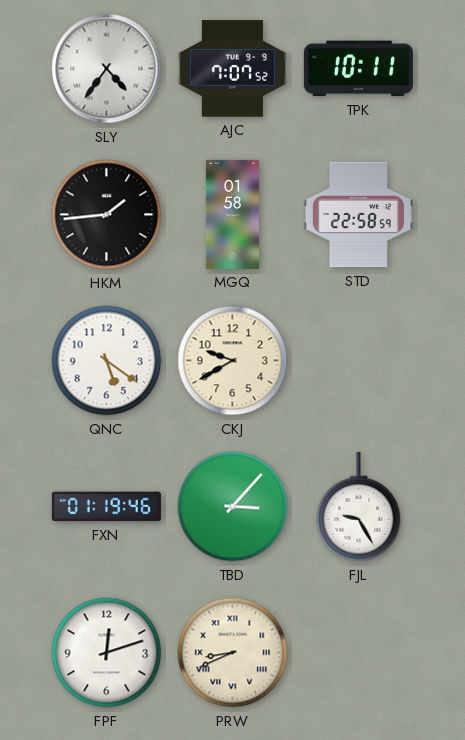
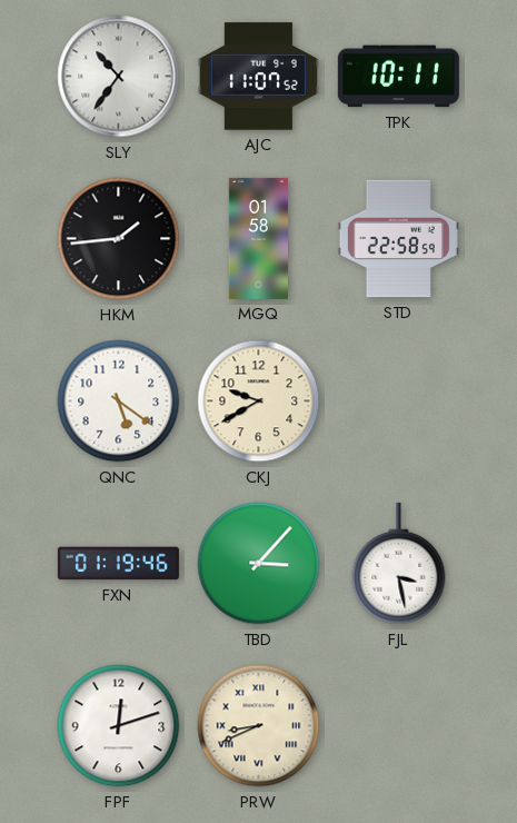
SLY: 4:36 -> 10:36 (119, 77)
AJC: 7:07 -> 11:07 (258, 77)
FJL: 9:25 -> 3:28 (399, 564)
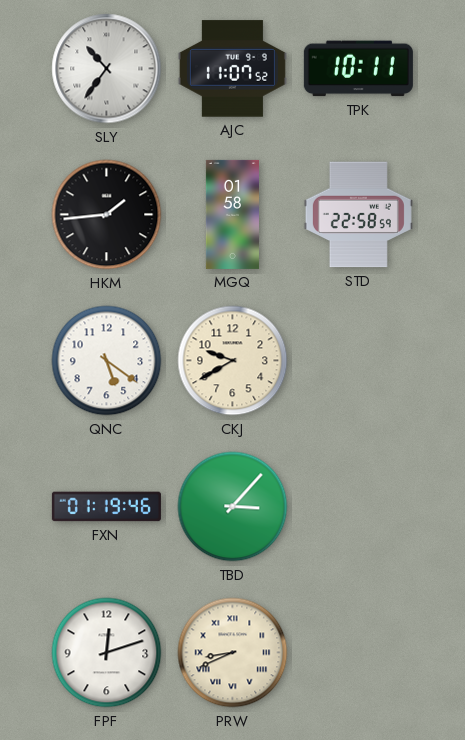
FJL: 3:28 -> none (399, 564)
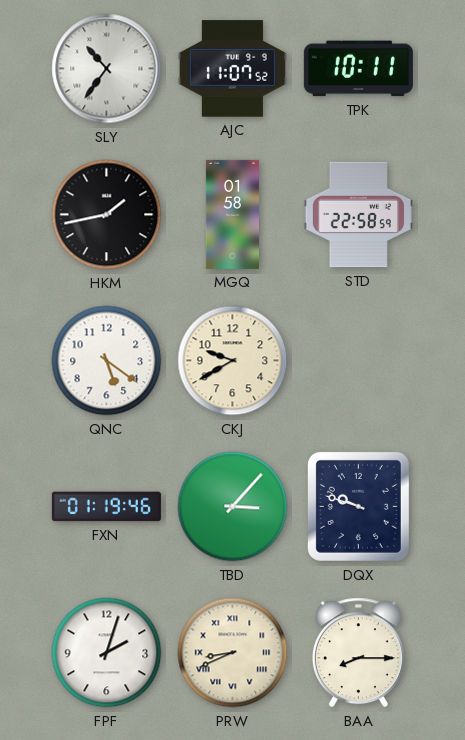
HKM: 1:44 -> 1:43 (107, 215)
DQX: none -> 9:48 (358, 506)
FPF: 12:12 -> 2:03 (107, 653)
BAA: none -> 8:15 (358, 653)
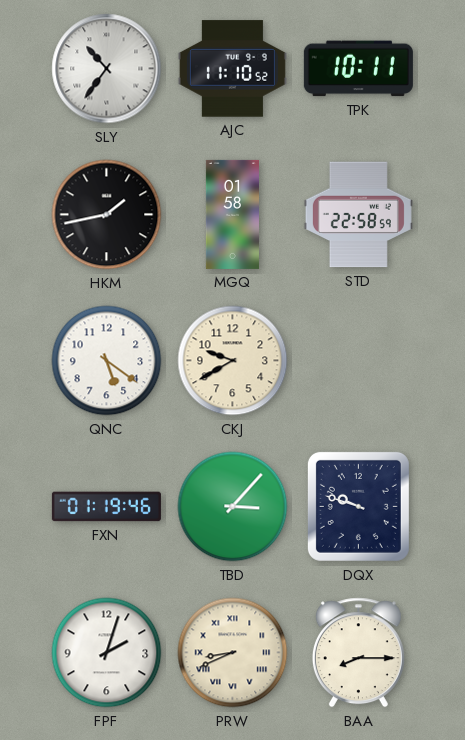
AJC: 11:07 -> 11:10 (232, 69)
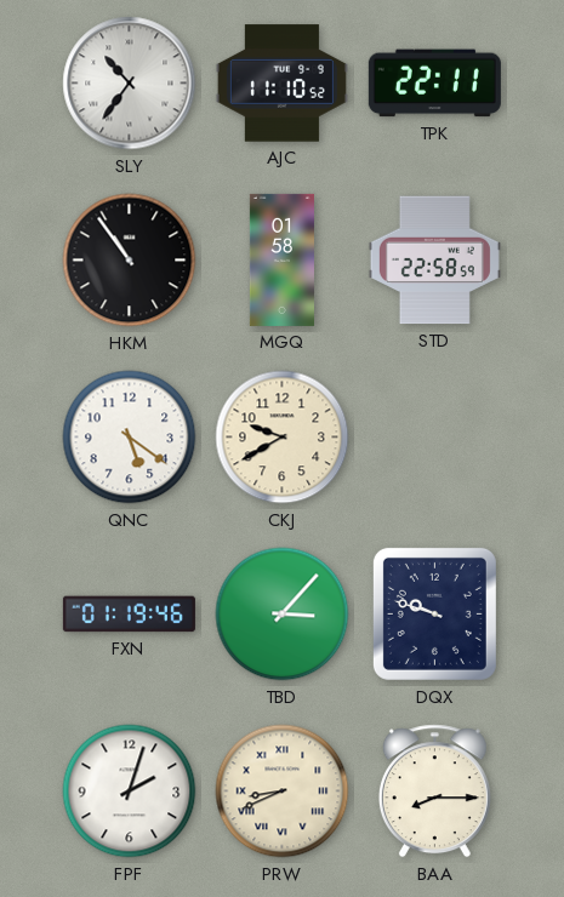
TPK: 10:11 -> 22:11 (434, 84)
HKM: 1:43 -> 10:54 (130, 261)
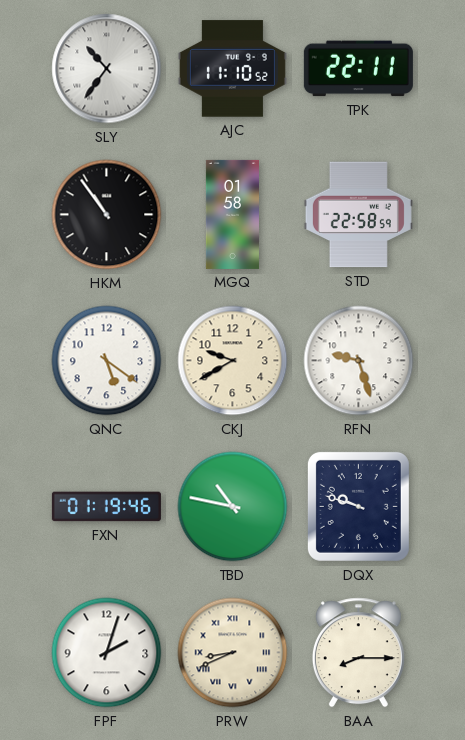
RFN: none -> 9:27 (359, 361)
TBD: 3:07 -> 10:47 (233, 507)
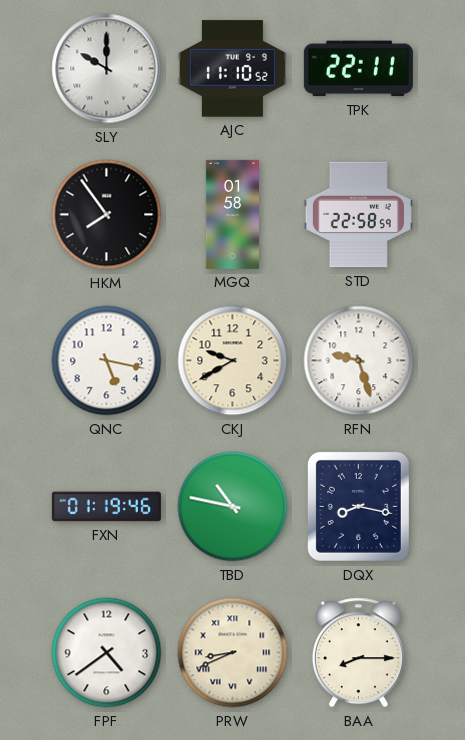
SLY: 10:36 -> 10:00 (107, 69)
HKM: 10:54 -> 7:54 (107, 215)
QNC: 5:21 -> 5:17 (107, 361)
DQX: 9:48 -> 8:17 (358, 506)
FPF: 2:03 -> 4:39 (107, 653)
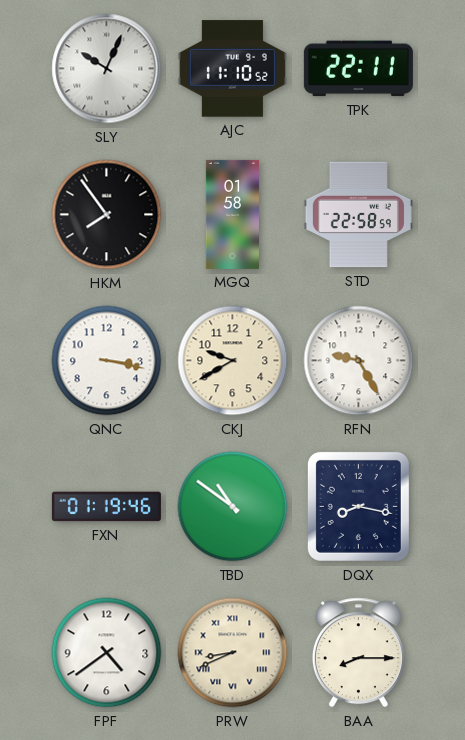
SLY: 10:00 -> 10:04 (107, 69)
QNC: 5:17 -> 3:17 (107, 361)
RFN: 9:27 -> 9:25 (359, 361)
TBD: 10:47 -> 10:51 (233, 507)
